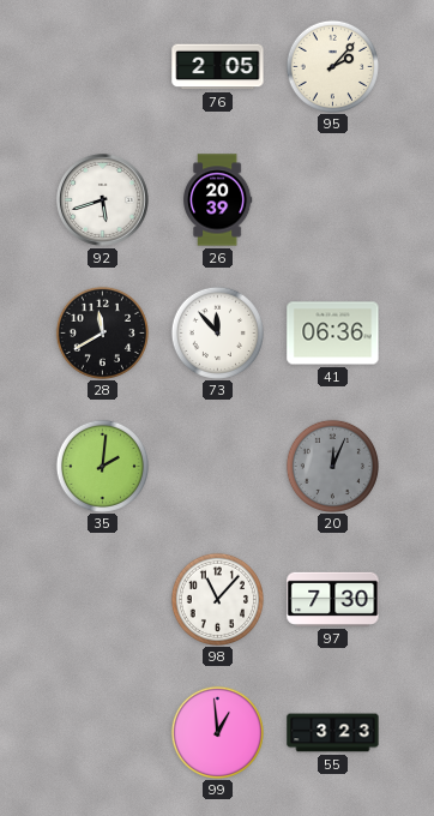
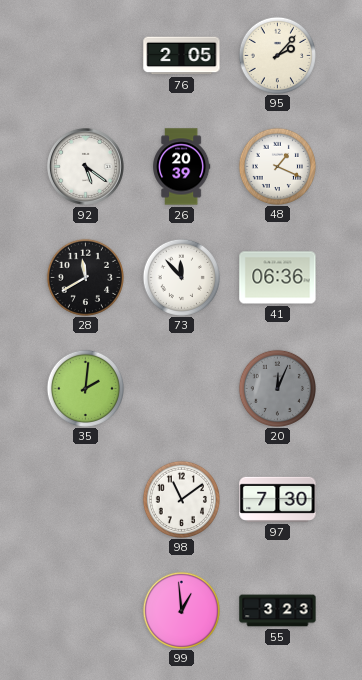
92: 5:42 -> 5:21 (86, 167)
48: none -> 1:19 (277, 166)
98: 11:07 -> 11:09 (181, 499)
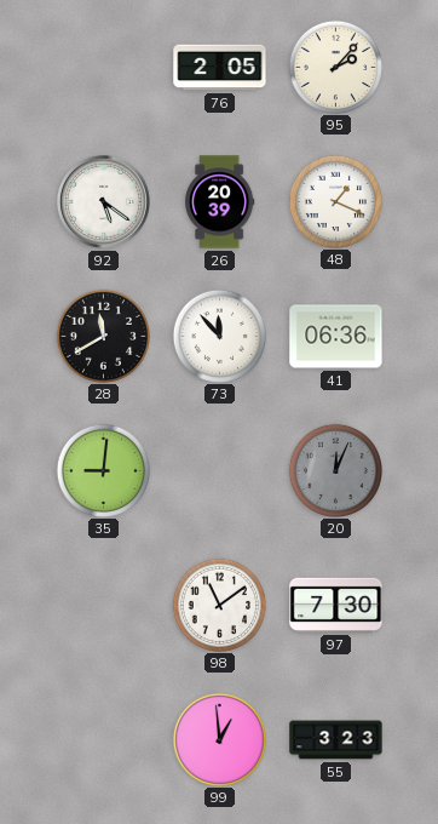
35: 2:01 -> 9:01 (103, 470)
